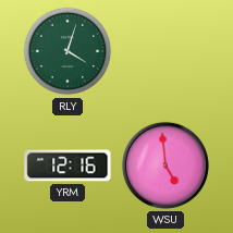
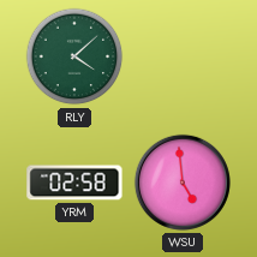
RLY: 4:03 -> 4:08 (74, 56)
YRM: 12:16 -> 02:58 (74, 183)
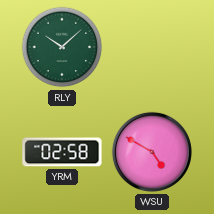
RLY: 4:08 -> 10:08 (62, 47)
WSU: 4:59 -> 4:50 (152, 152)
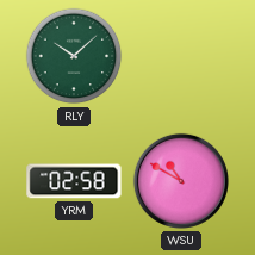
WSU: 4:50 -> 10:50 (181, 181)
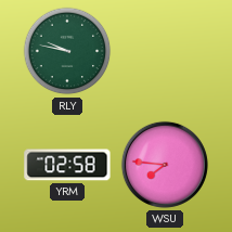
RLY: 10:08 -> 9:47 (67, 51)
WSU: 10:50 -> 7:46 (165, 165)
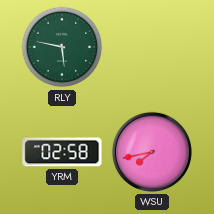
RLY: 9:47 -> 5:47 (62, 47)
WSU: 7:46 -> 7:43 (152, 152)
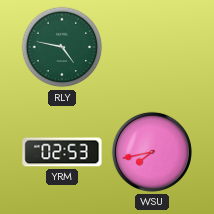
RLY: 5:47 -> 4:47 (62, 47)
YRM: 02:58 -> 02:53 (62, 152)
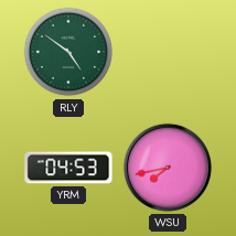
RLY: 4:47 -> 4:51 (68, 52)
YRM: 02:53 -> 04:53 (68, 168)
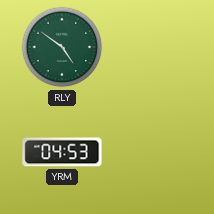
WSU: 7:43 -> none (168, 168)
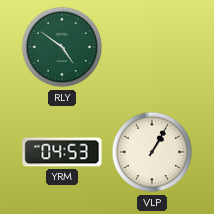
VLP: none -> 1:05 (152, 152)
